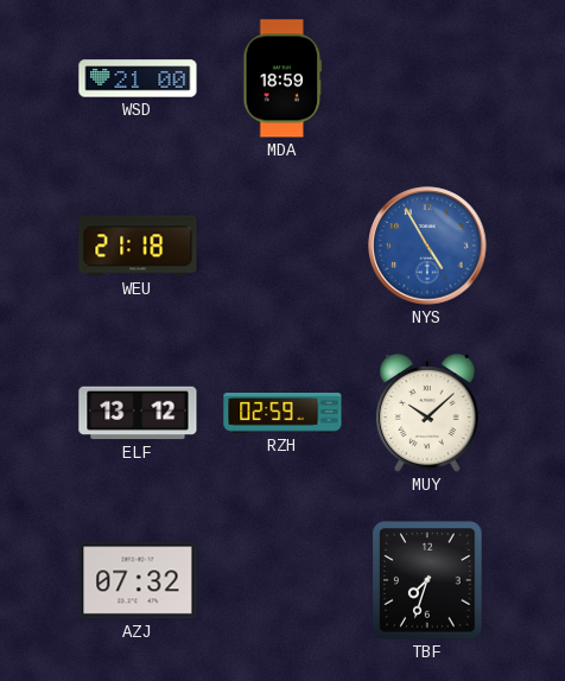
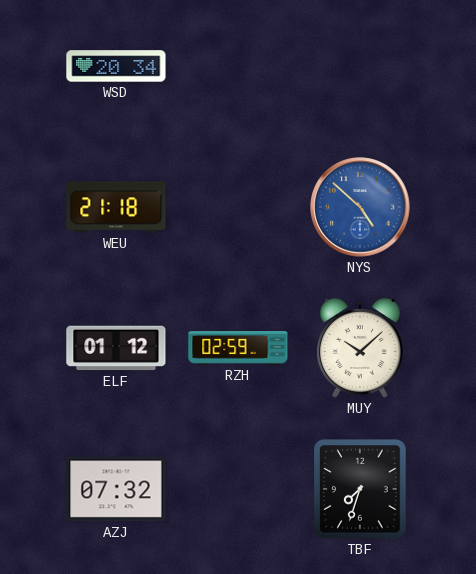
WSD: 21:00 -> 20:34 (116, 66)
MDA: 18:59 -> none (282, 78)
NYS: 4:55 -> 4:52 (360, 207)
ELF: 13:12 -> 01:12 (116, 348)
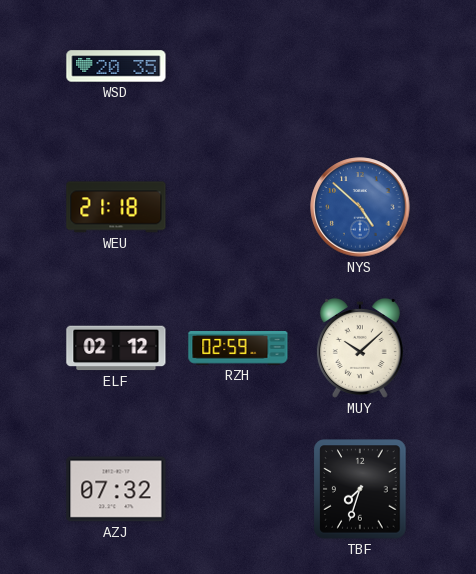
WSD: 20:34 -> 20:35 (116, 66)
ELF: 01:12 -> 02:12 (116, 348)
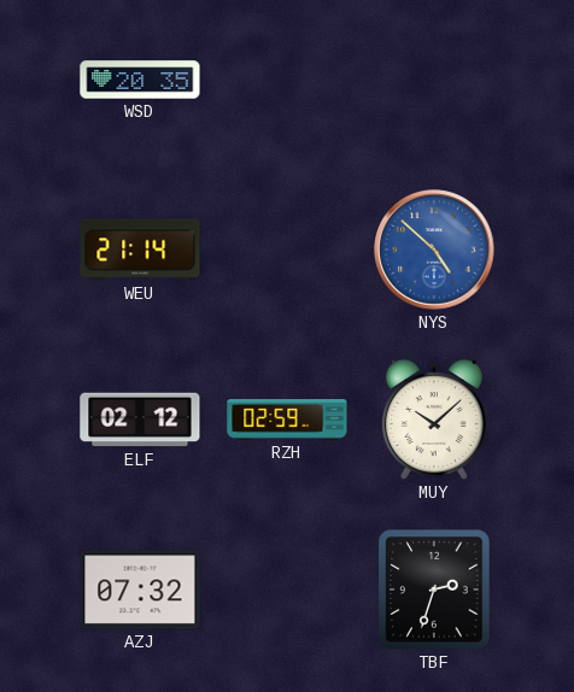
WEU: 21:18 -> 21:14 (140, 250)
TBF: 7:33 -> 2:33 (434, 590)
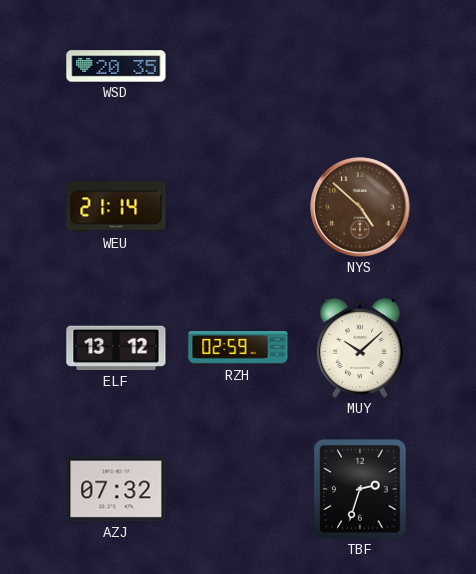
NYS dial: blue -> brown (360, 207)
ELF: 02:12 -> 13:12 (116, 348)
